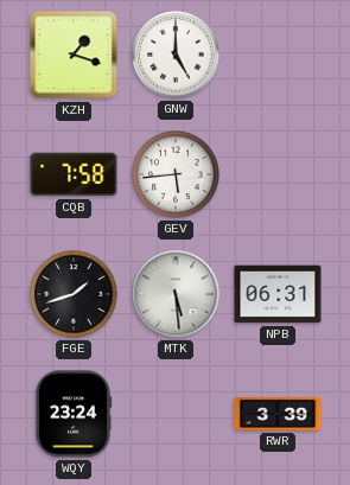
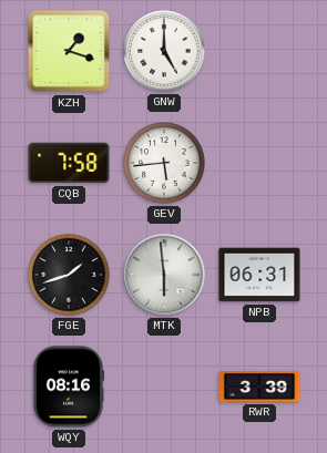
MTK: 5:29 -> 5:59 (164, 275)
WQY: 23:24 -> 08:16 (69, 387)
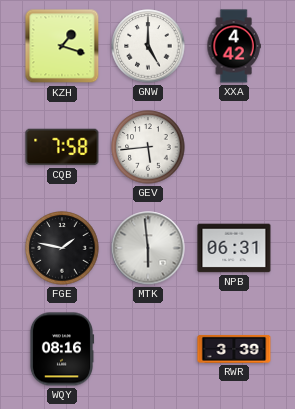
XXA: none -> 4:42 (234, 46)
FGE: 1:42 -> 1:47 (62, 248)
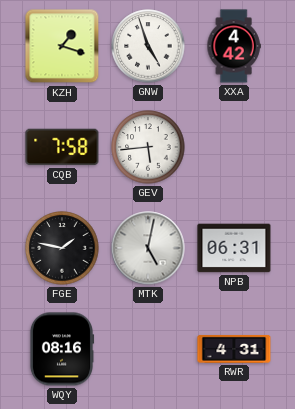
GNW: 5:00 -> 4:57 (148, 46)
MTK: 5:59 -> 5:02 (148, 248)
RWR: 3:39 -> 4:31 (234, 349)
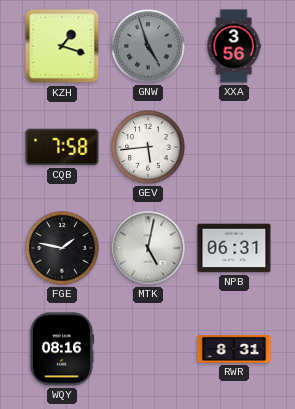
GNW dial: white -> grey (148, 46)
XXA: 4:42 -> 3:56 (234, 46)
RWR: 4:31 -> 8:31 (234, 349)
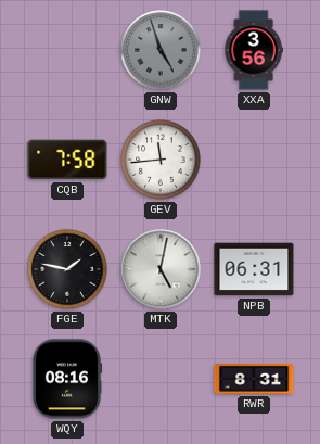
KZH: 1:18 -> none (62, 46)
GEV: 5:44 -> 11:44 (161, 160)
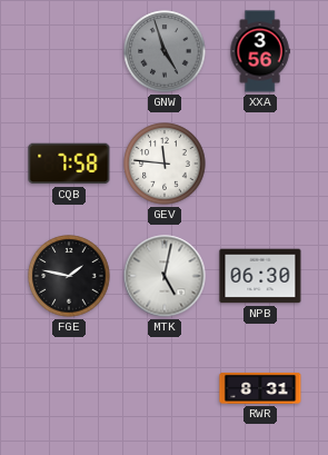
GEV: 11:44 -> 11:46 (165, 164)
NPB: 06:31 -> 06:30 (260, 276)
WQY: 08:16 -> none (67, 379)
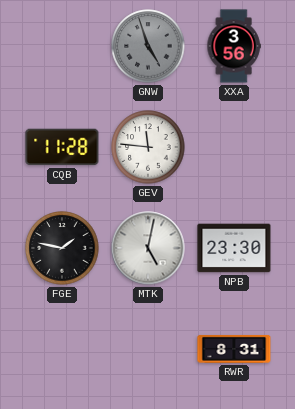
CQB: 7:58 -> 11:28 (62, 147)
NPB: 06:30 -> 23:30 (234, 248)
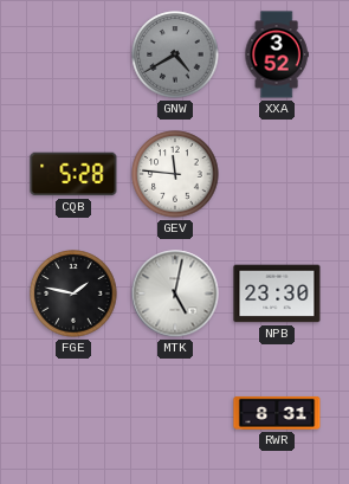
GNW: 4:57 -> 4:40 (175, 54)
XXA: 3:56 -> 3:52 (277, 54)
CQB: 11:28 -> 5:28 (73, 174)
